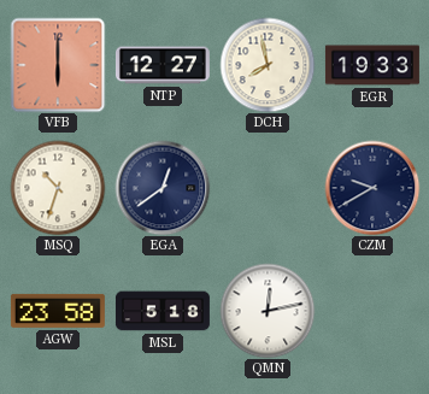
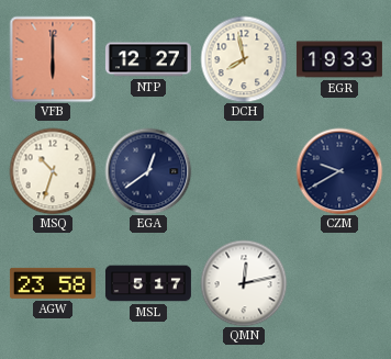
MSL: 5:18 -> 5:17 (148, 283)
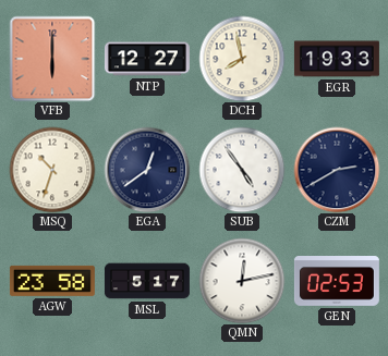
SUB: none -> 4:54 (242, 170)
CZM: 9:40 -> 2:40 (337, 170)
GEN: none -> 02:53 (337, 282)
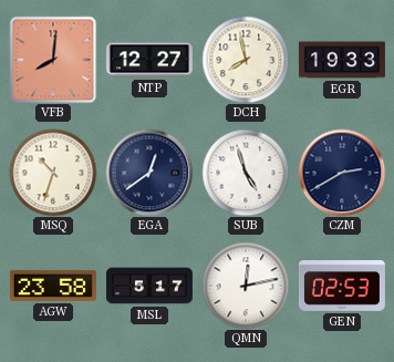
VFB: 6:00 -> 8:01 (53, 60)
SUB: 4:54 -> 4:57 (246, 173)
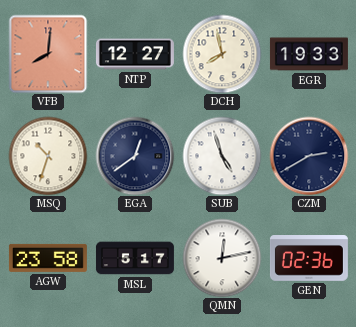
GEN: 02:53 -> 02:36 (309, 259)
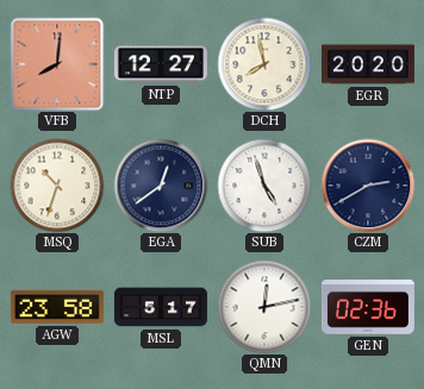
EGR: 19:33 -> 20:20 (368, 64)
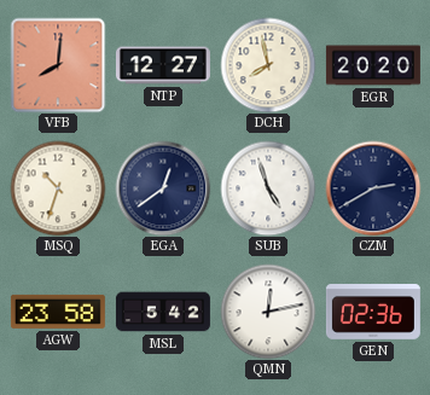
MSL: 5:17 -> 5:42 (163, 312)
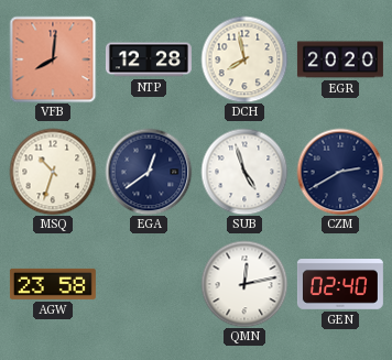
NTP: 12:27 -> 12:28 (149, 59)
MSL: 5:42 -> none (163, 312)
GEN: 02:36 -> 02:40 (340, 285)
